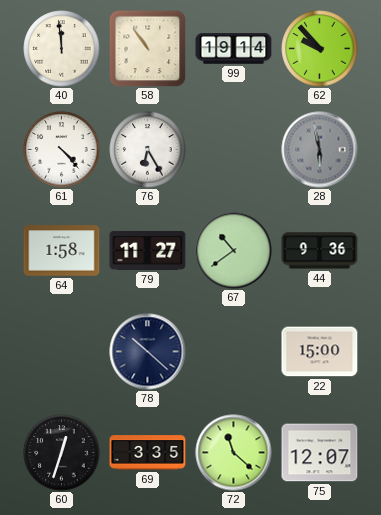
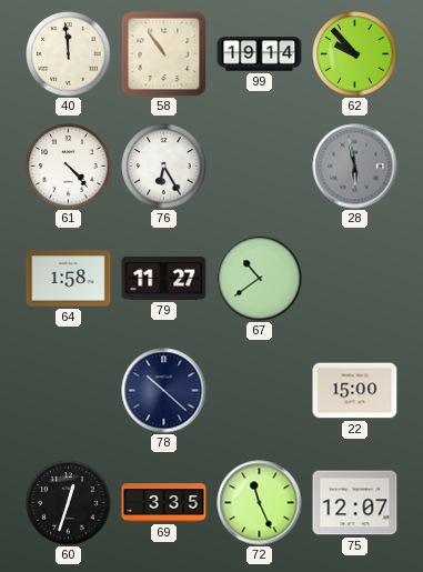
44: 9:36 -> none (320, 251)
72: 11:22 -> 11:26 (260, 503)
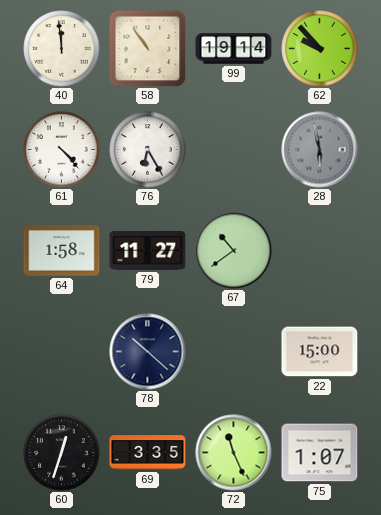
75: 12:07 -> 1:07 (320, 453)
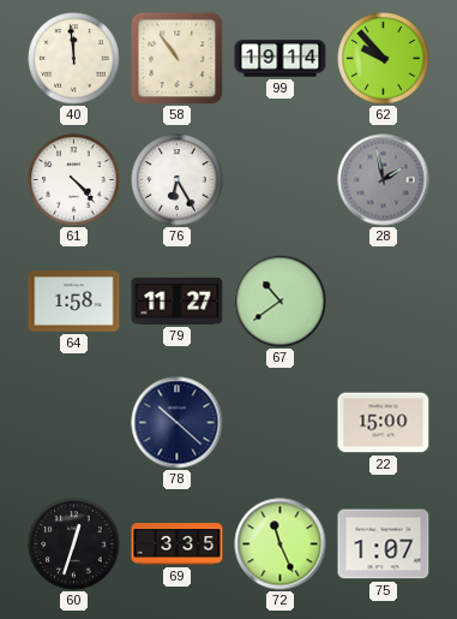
28: 5:58 -> 1:58 (384, 180)
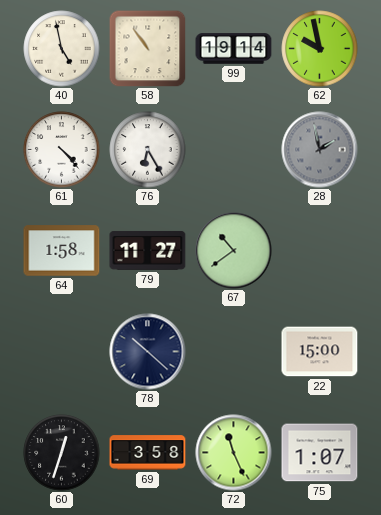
40: 11:59 -> 4:58 (62, 49)
62: 9:53 -> 9:58 (320, 49)
69: 3:35 -> 3:58 (148, 453)
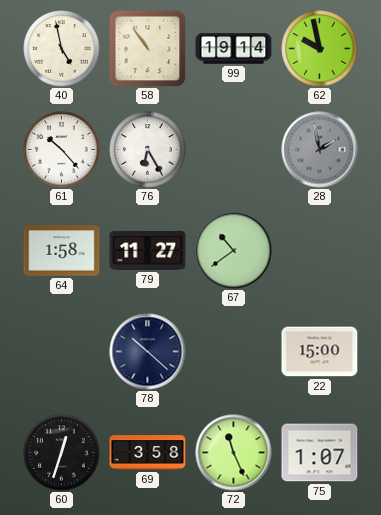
61: 4:23 -> 10:23 (62, 150)
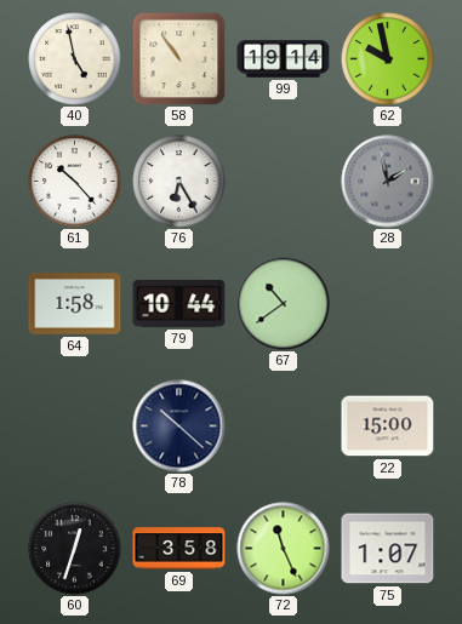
79: 11:27 -> 10:44 (179, 303)
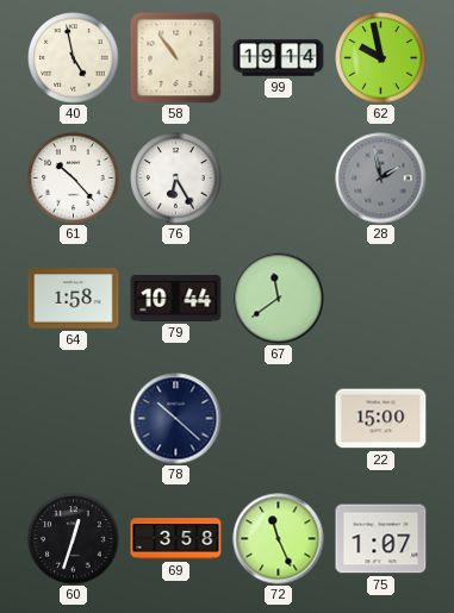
67: 10:39 -> 11:39 (279, 299)
